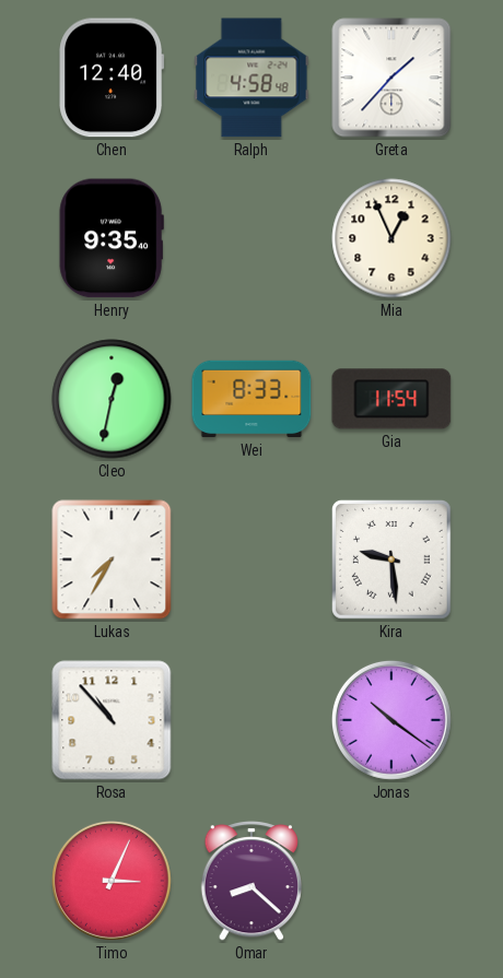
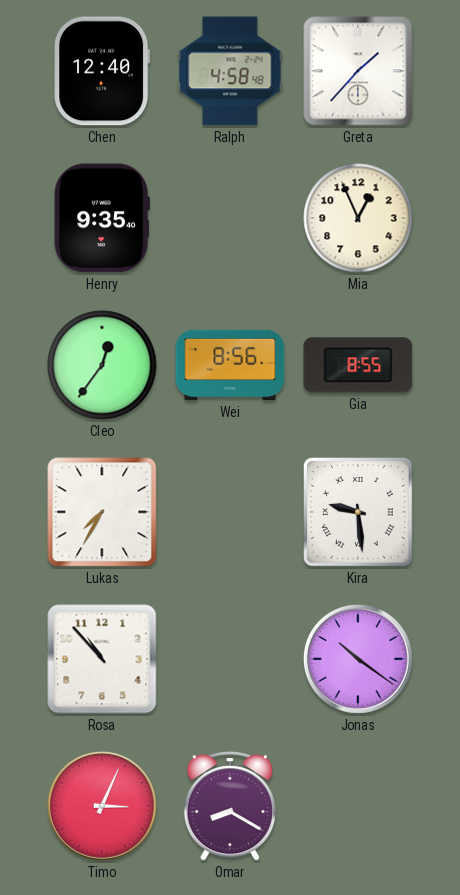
Cleo: 12:32 -> 12:36 (102, 365)
Wei: 8:33 -> 8:56 (230, 365)
Gia: 11:54 -> 8:55 (358, 365)
Omar: 8:22 -> 8:20 (229, 806)
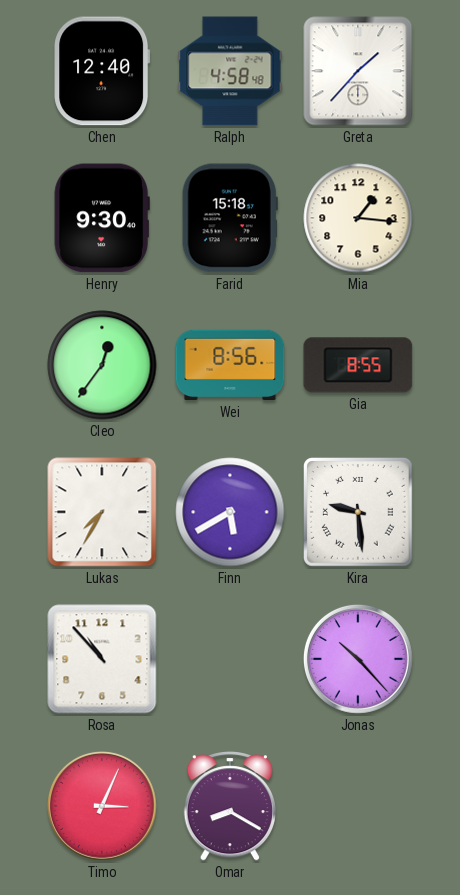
Henry: 9:35 -> 9:30 (102, 218)
Farid: none -> 15:18 (230, 218)
Mia: 12:56 -> 1:16 (358, 218)
Finn: none -> 5:40 (230, 512)
Jonas: 10:21 -> 10:23 (358, 659)
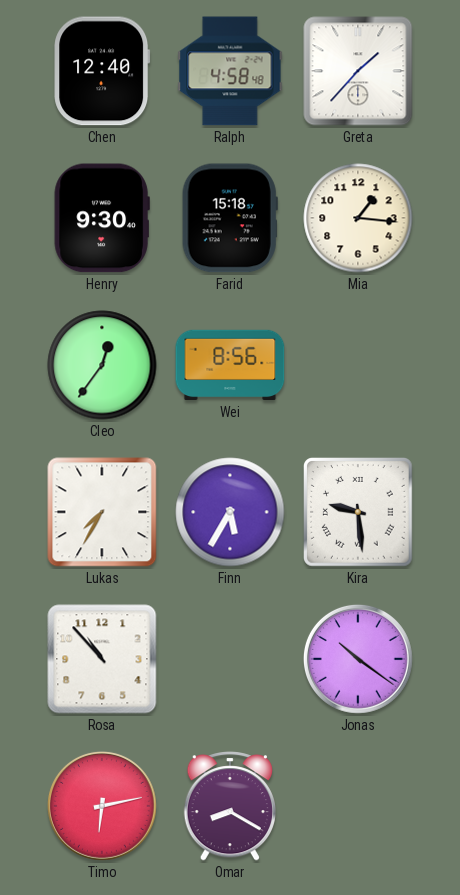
Gia: 8:55 -> none (358, 365)
Finn: 5:40 -> 5:35 (230, 512)
Jonas: 10:23 -> 10:21 (358, 659)
Timo: 3:04 -> 6:13 (102, 806)
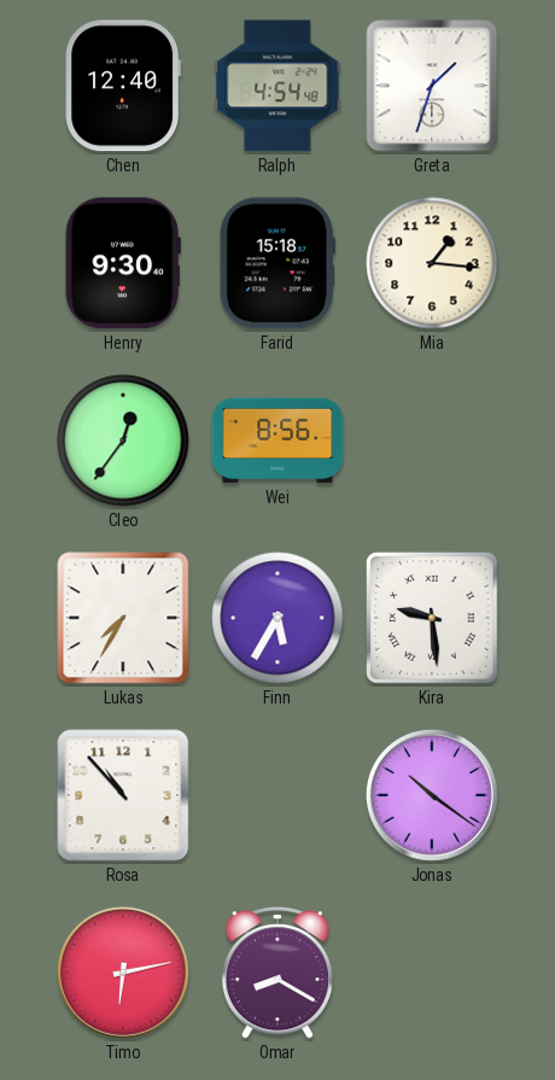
Ralph: 4:58 -> 4:54 (277, 86)
Greta: 1:37 -> 1:33 (432, 86)
